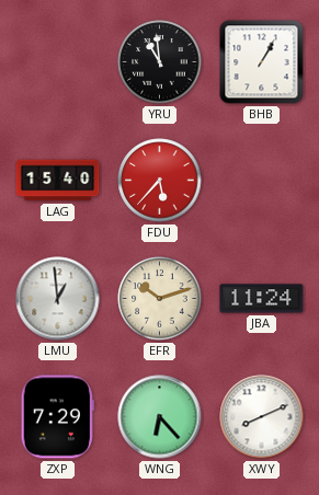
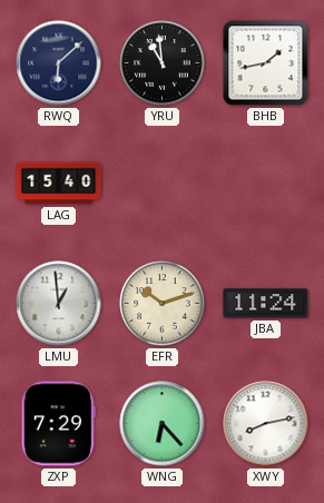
RWQ: none -> 6:08 (59, 63)
BHB: 1:05 -> 1:43 (266, 63)
FDU: 5:37 -> none (160, 181)
XWY: 8:11 -> 8:13 (266, 424)
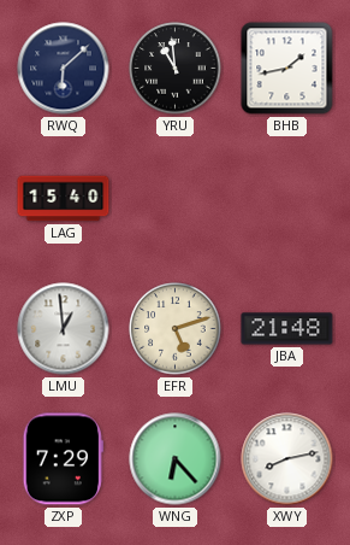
EFR: 10:12 -> 5:12 (176, 329)
JBA: 11:24 -> 21:48 (287, 329)
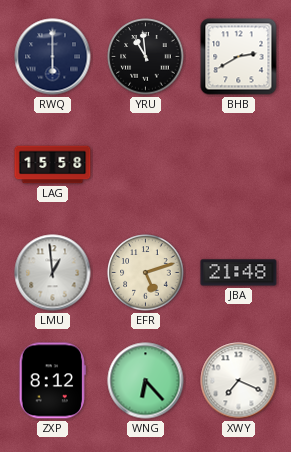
RWQ: 6:08 -> 6:00 (53, 57)
BHB: 1:43 -> 2:40 (239, 57)
LAG: 15:40 -> 15:58 (53, 165)
ZXP: 7:29 -> 8:12 (52, 381)
XWY: 8:13 -> 7:19 (239, 381)
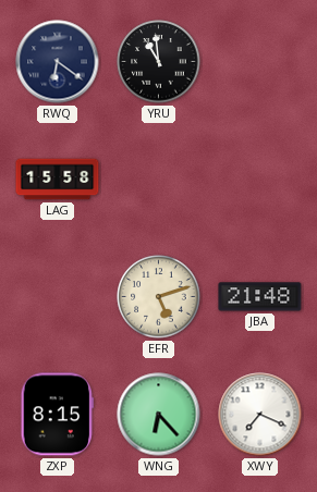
RWQ: 6:00 -> 6:21 (58, 62)
BHB: 2:40 -> none (239, 57)
LMU: 12:59 -> none (53, 273)
ZXP: 8:12 -> 8:15 (57, 415)
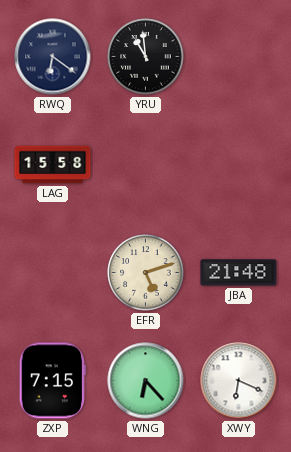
ZXP: 8:15 -> 7:15 (52, 381)
XWY: 7:19 -> 6:19 (239, 381)
